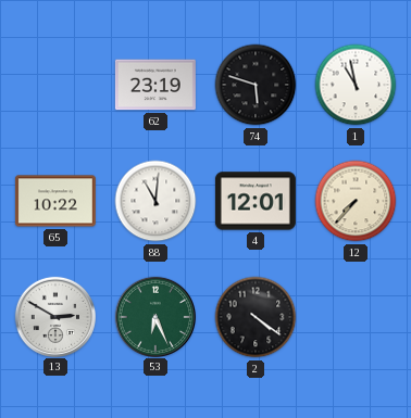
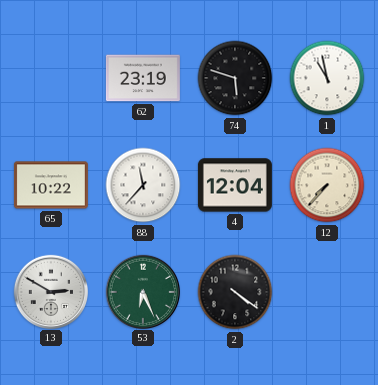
88: 11:01 -> 11:37 (143, 185)
4: 12:01 -> 12:04 (235, 185)
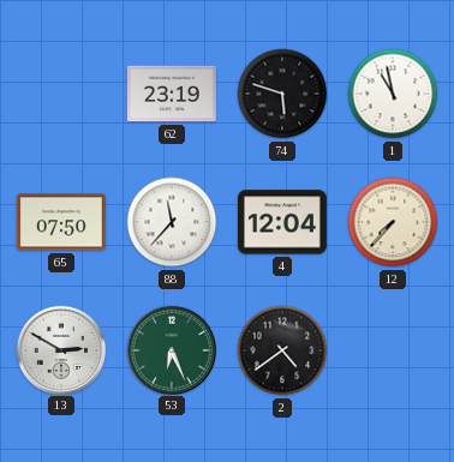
65: 10:22 -> 07:50 (61, 222)
2: 4:21 -> 4:39 (282, 350)
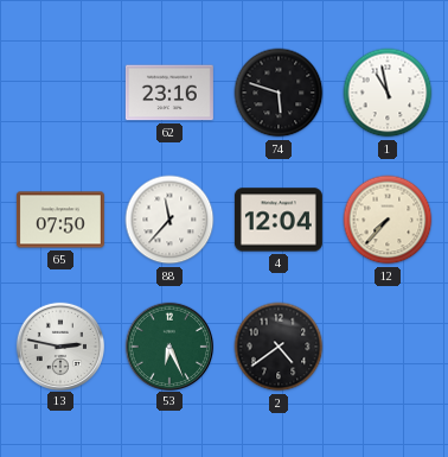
62: 23:19 -> 23:16 (169, 93)
13: 2:50 -> 2:47 (60, 345)
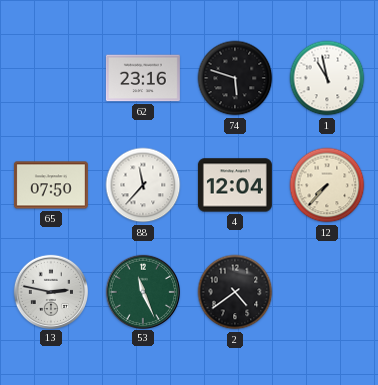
53: 6:26 -> 11:26 (143, 291)
